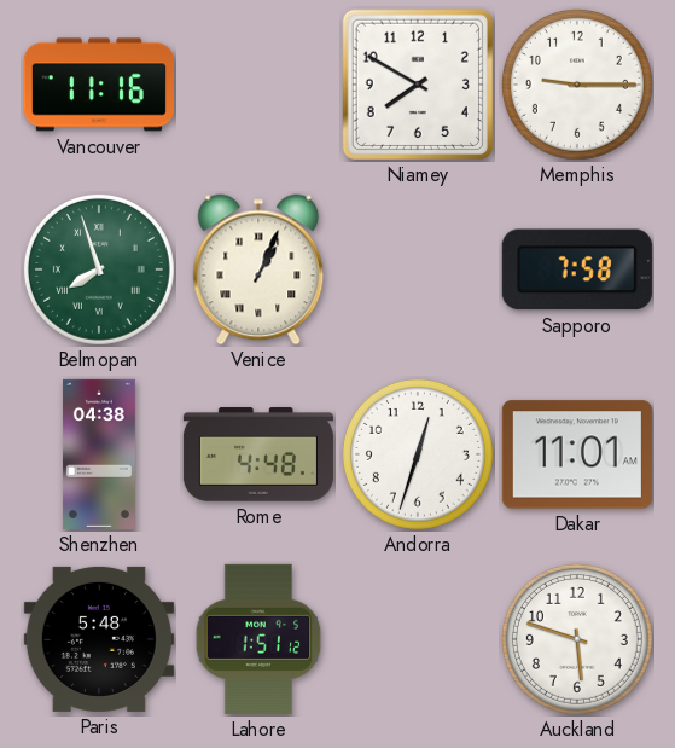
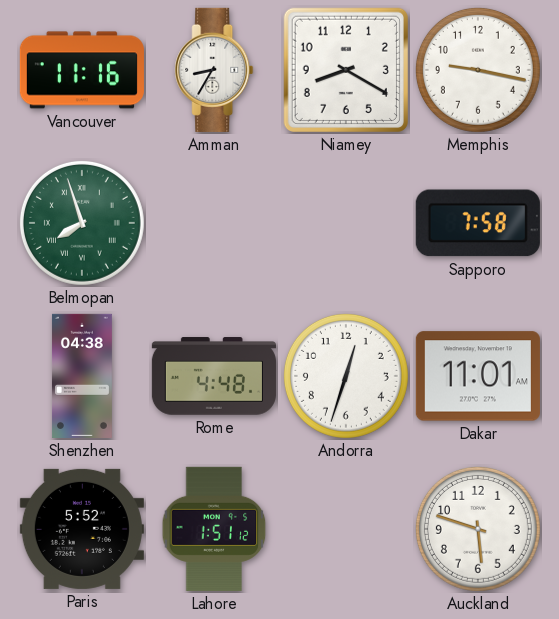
Amman: none -> 8:35 (214, 70)
Niamey: 7:50 -> 8:20 (346, 70)
Memphis: 9:15 -> 9:17 (478, 70)
Venice: 1:04 -> none (258, 269)
Paris: 5:48 -> 5:52 (82, 529)
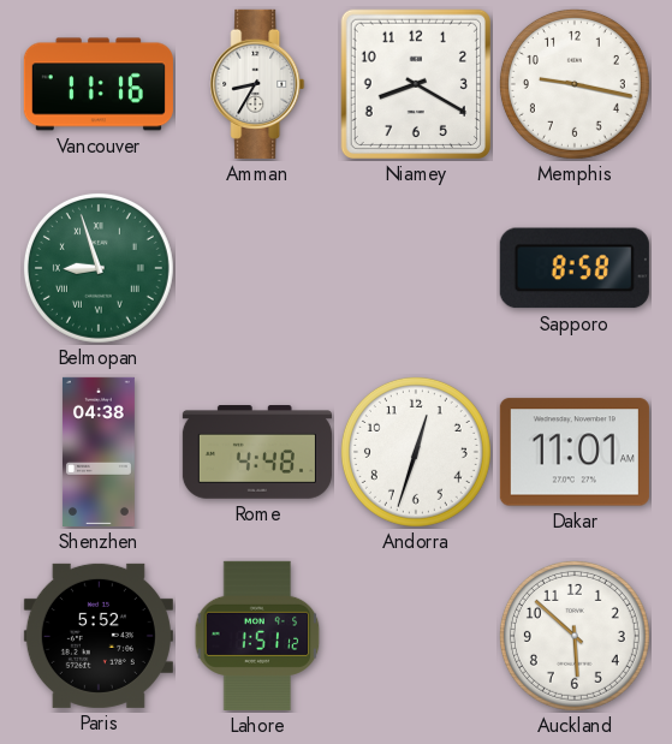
Belmopan: 7:57 -> 8:57 (99, 268)
Sapporo: 7:58 -> 8:58 (575, 268)
Auckland: 5:48 -> 5:52 (575, 636)
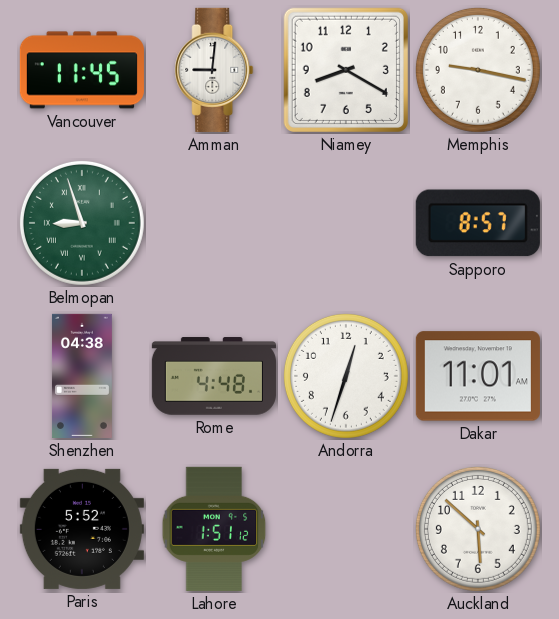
Vancouver: 11:16 -> 11:45 (82, 70)
Amman: 8:35 -> 9:01 (214, 70)
Sapporo: 8:58 -> 8:57 (478, 223)
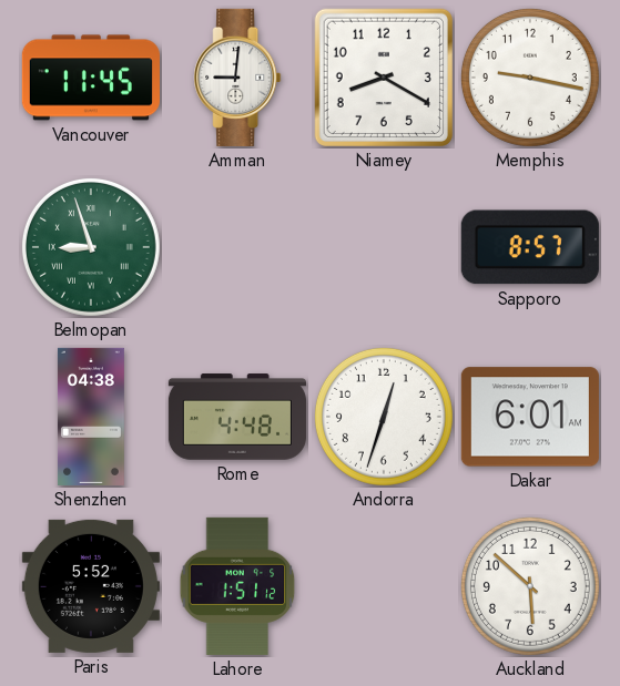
Dakar: 11:01 -> 6:01 (530, 417)
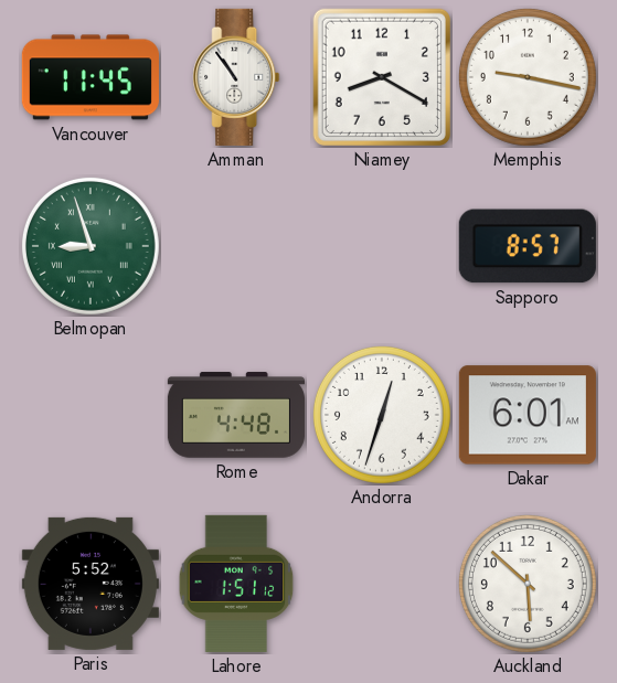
Amman: 9:01 -> 10:54 (236, 77)
Shenzhen: 04:38 -> none (91, 417)
